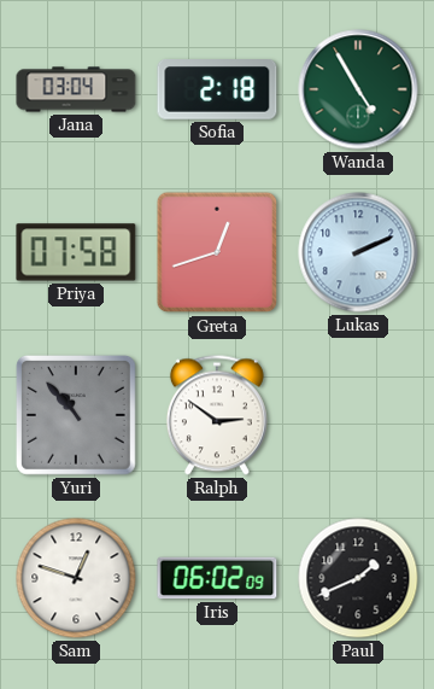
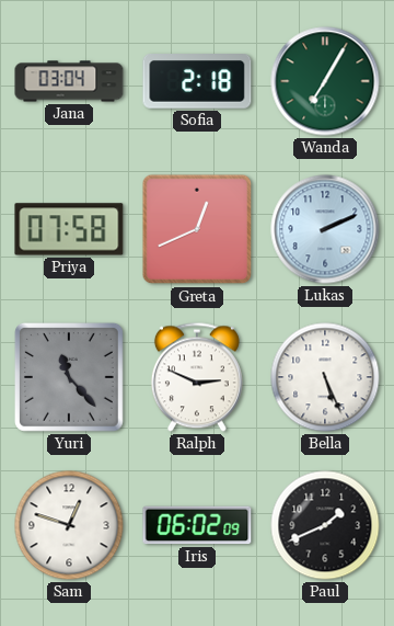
Wanda: 4:55 -> 7:05 (325, 81)
Greta: 12:42 -> 12:41 (197, 229)
Yuri: 10:53 -> 11:23 (69, 377)
Ralph: 2:51 -> 2:49 (197, 377)
Bella: none -> 5:26 (325, 377)
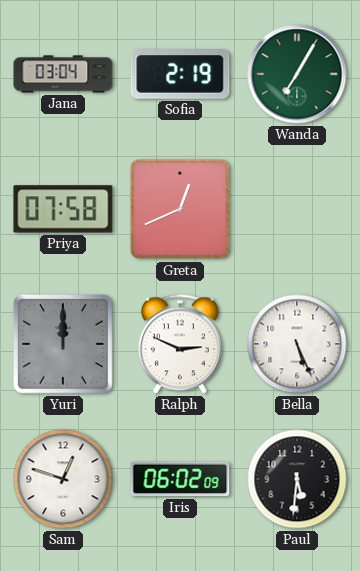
Sofia: 2:18 -> 2:19 (180, 74)
Lukas: 2:11 -> none (325, 229)
Yuri: 11:23 -> 12:00 (63, 344)
Paul: 1:41 -> 5:31 (297, 479)
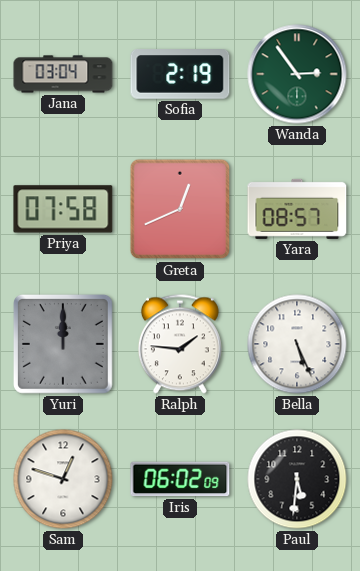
Wanda: 7:05 -> 2:54 (297, 74)
Yara: none -> 08:57 (297, 209)
Ralph: 2:49 -> 1:46 (180, 344)
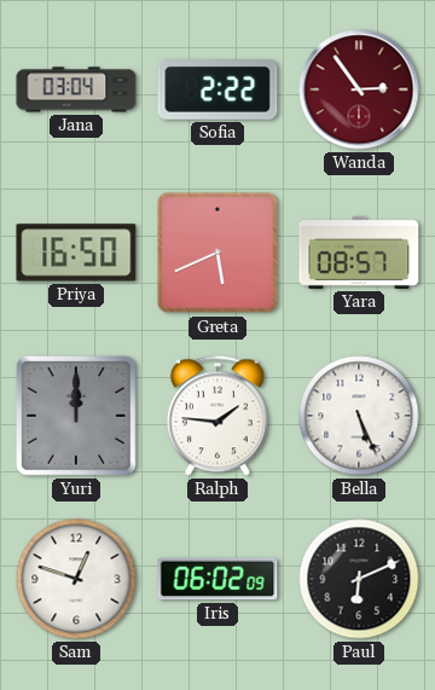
Sofia: 2:19 -> 2:22 (217, 89)
Wanda dial: green -> burgundy (359, 89)
Priya: 07:58 -> 16:50 (76, 253)
Greta: 12:41 -> 5:41 (217, 253)
Paul: 5:31 -> 6:11 (359, 579)
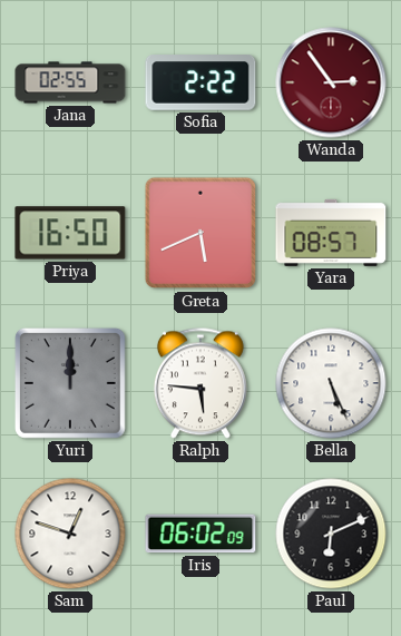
Jana: 03:04 -> 02:55 (70, 82)
Ralph: 1:46 -> 5:46 (200, 383)
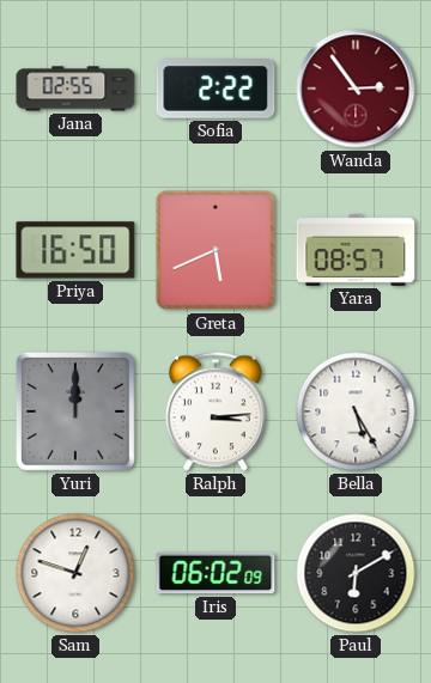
Ralph: 5:46 -> 3:14 (215, 411)
Bella: 5:26 -> 5:25 (356, 411)
Paul: 6:11 -> 6:10 (356, 573)
